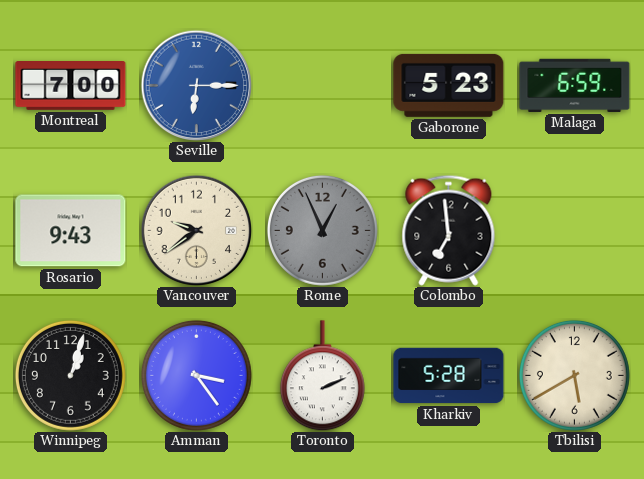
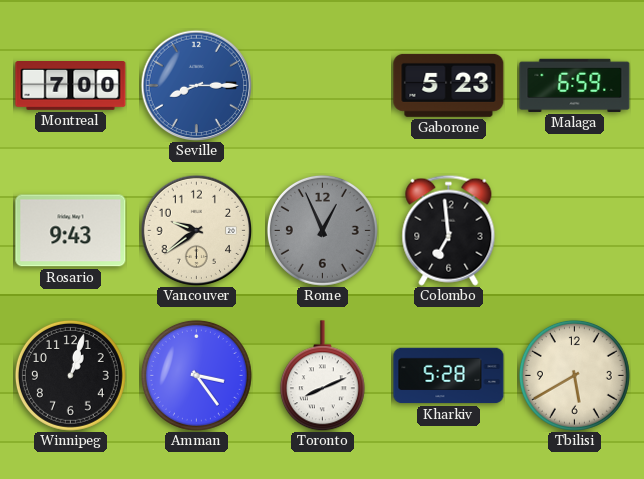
Seville: 6:15 -> 8:15 (196, 85)
Toronto: 2:11 -> 8:11 (322, 376)
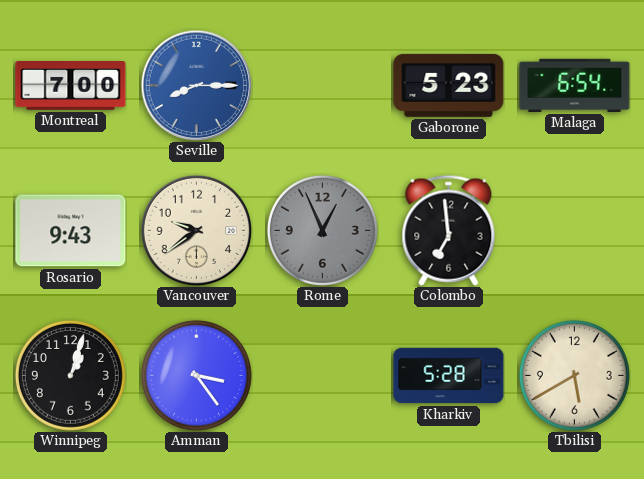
Malaga: 6:59 -> 6:54 (575, 85)
Toronto: 8:11 -> none (322, 376)
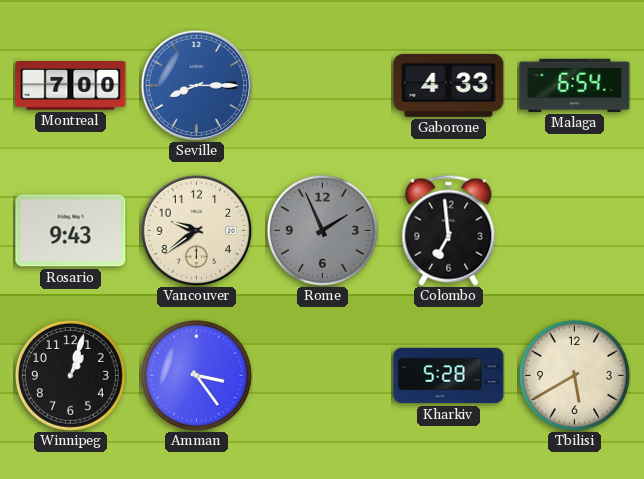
Gaborone: 5:23 -> 4:33 (449, 85)
Rome: 12:56 -> 1:56 (322, 230)
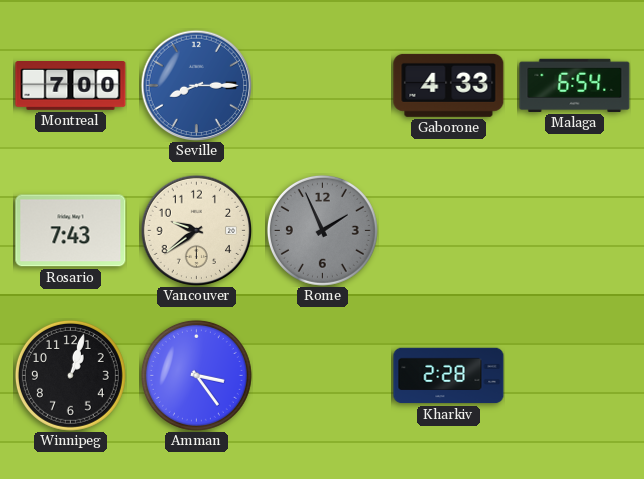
Rosario: 9:43 -> 7:43 (71, 231)
Colombo: 6:59 -> none (449, 230)
Kharkiv: 5:28 -> 2:28 (449, 376)
Tbilisi: 5:40 -> none (574, 375)
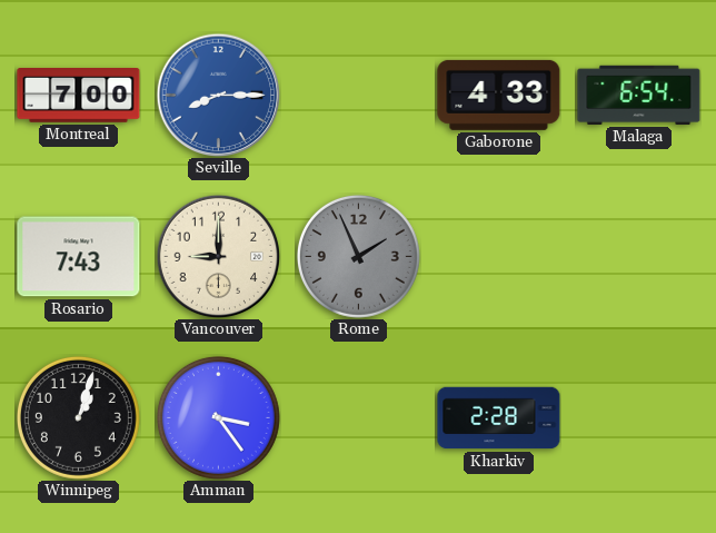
Vancouver: 9:39 -> 9:00 (218, 256)
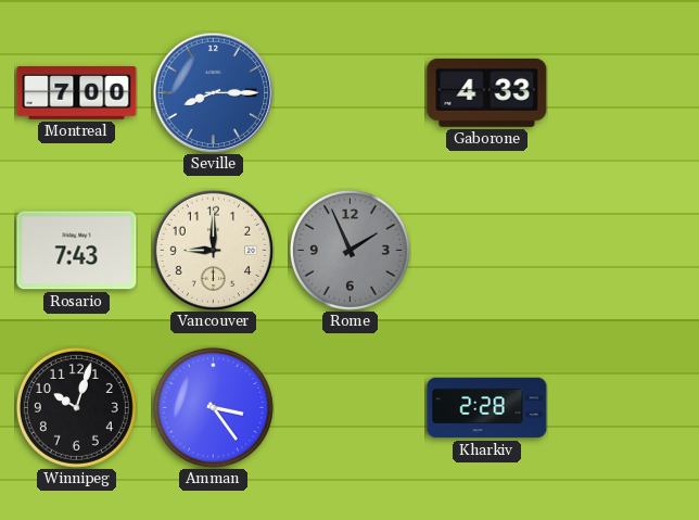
Malaga: 6:54 -> none (639, 95)
Winnipeg: 1:03 -> 10:03 (76, 407)
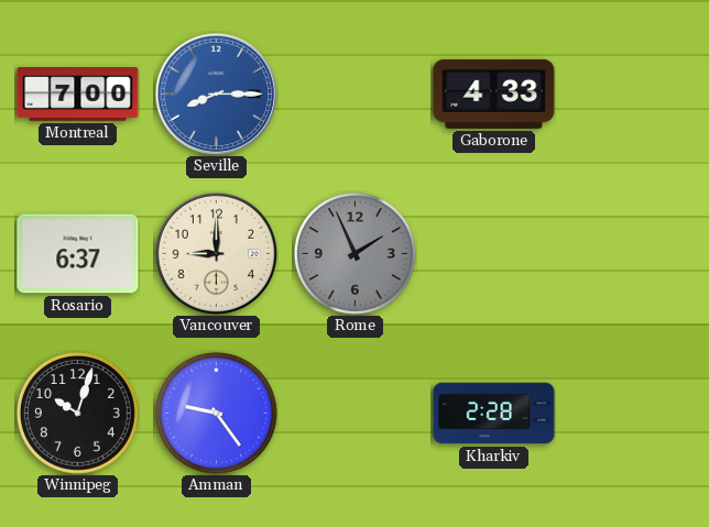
Rosario: 7:43 -> 6:37 (78, 254)
Amman: 3:24 -> 9:24 (216, 413)
